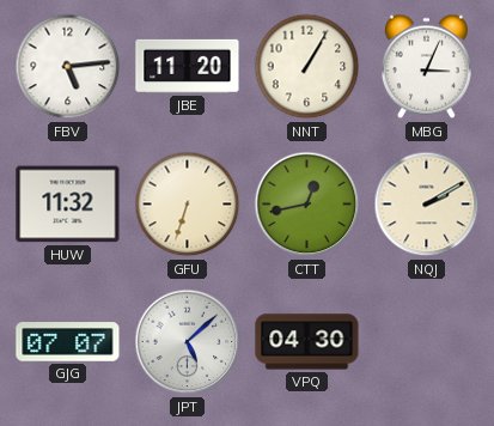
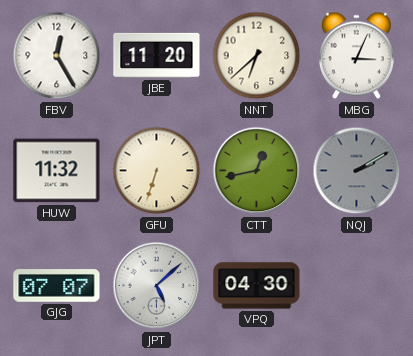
FBV: 5:14 -> 12:25 (57, 56)
NNT: 1:05 -> 6:38 (257, 56)
NQJ dial: cream -> grey (357, 171)
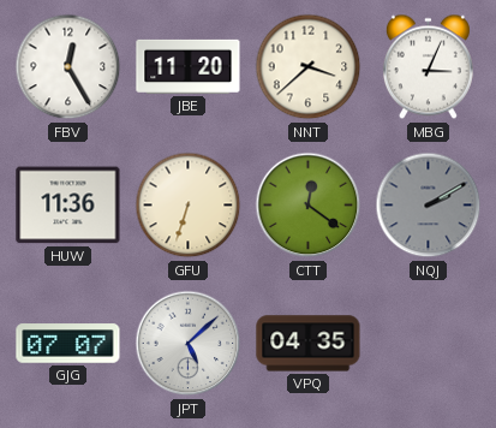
NNT: 6:38 -> 3:38 (309, 67)
HUW: 11:32 -> 11:36 (68, 206)
CTT: 12:43 -> 12:21 (309, 206)
VPQ: 04:30 -> 04:35 (309, 344)
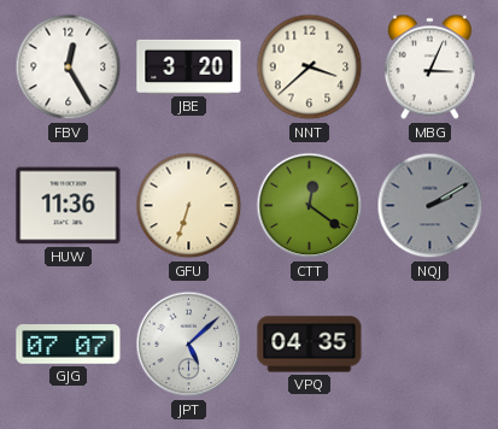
JBE: 11:20 -> 3:20 (189, 66)
